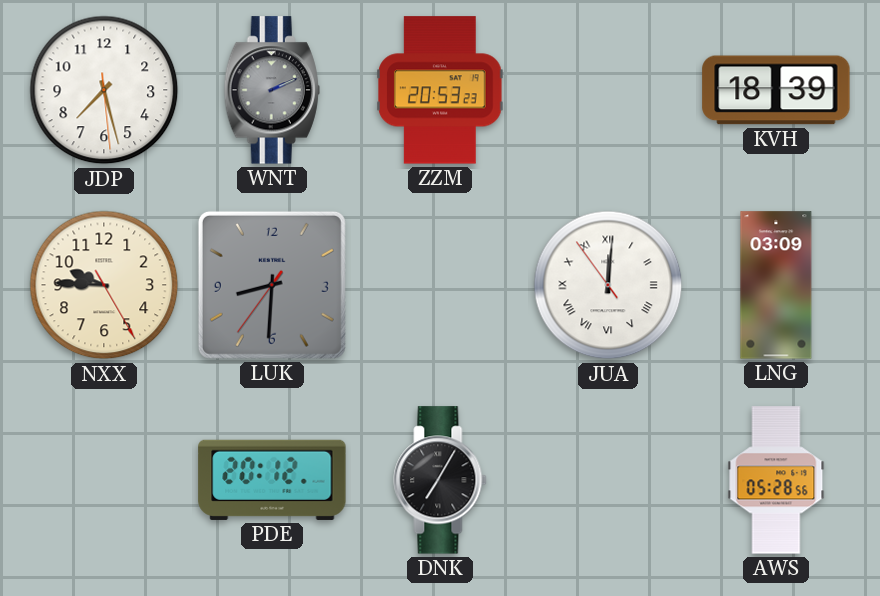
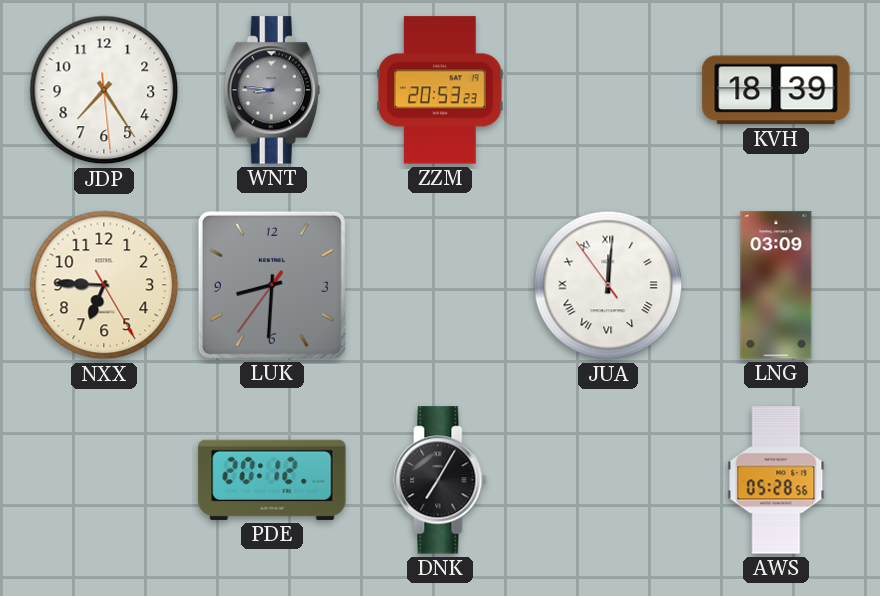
JDP: 7:27 -> 7:24 (104, 90)
WNT: 2:11 -> 8:46 (272, 90)
NXX: 9:45 -> 6:45 (104, 285)
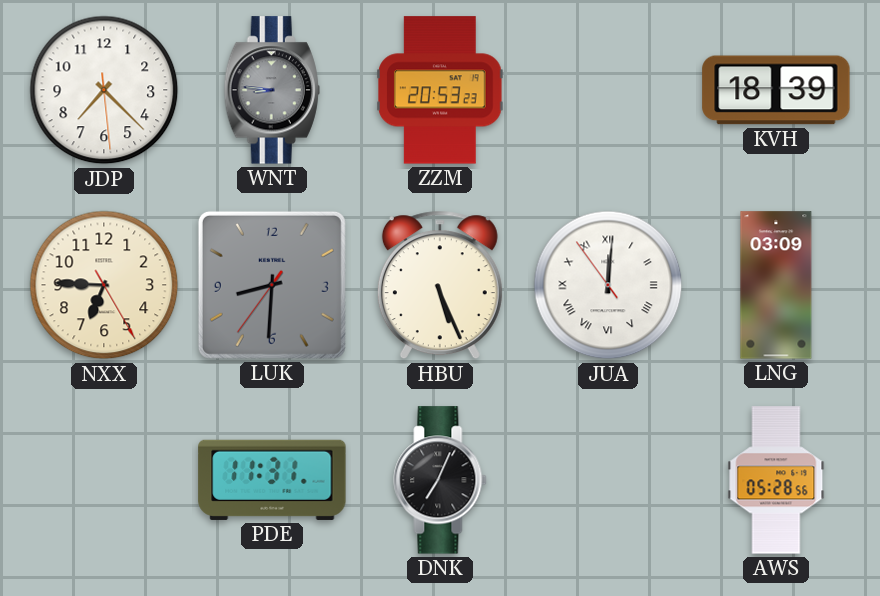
JDP: 7:24 -> 7:22 (104, 90)
HBU: none -> 5:26 (440, 285)
PDE: 20:12 -> 11:31 (272, 480)
DNK: 7:05 -> 7:04 (440, 480)
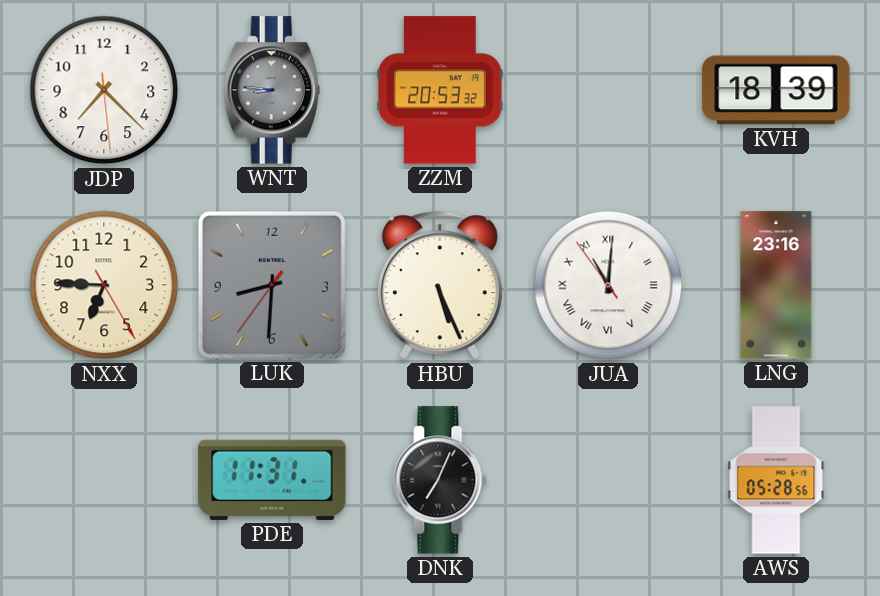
ZZM: 20:53:23 -> 20:53:32 (441, 90)
JUA: 12:00 -> 11:00 (608, 285)
LNG: 03:09 -> 23:16 (776, 285)
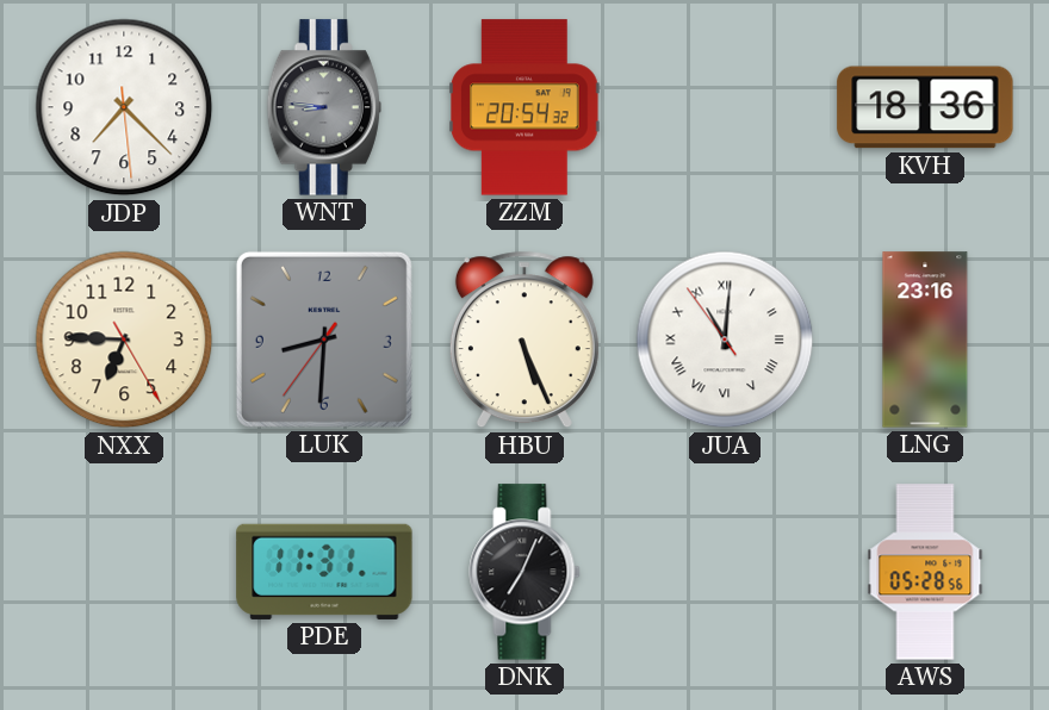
ZZM: 20:53 -> 20:54 (526, 107)
KVH: 18:39 -> 18:36 (925, 107)
